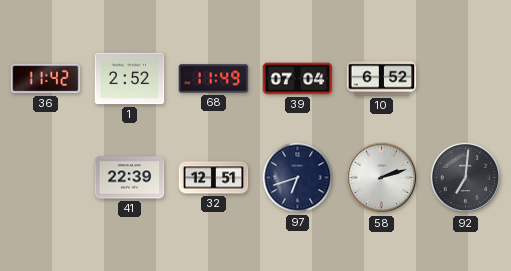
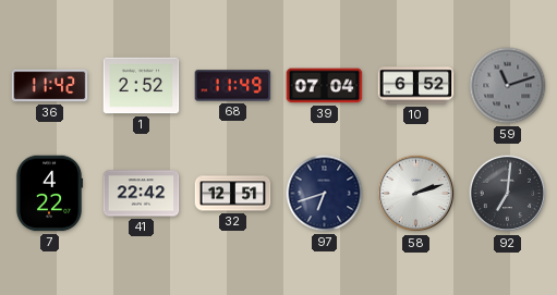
59: none -> 11:12 (508, 86)
7: none -> 4:22 (49, 194)
41: 22:39 -> 22:42 (142, 194)
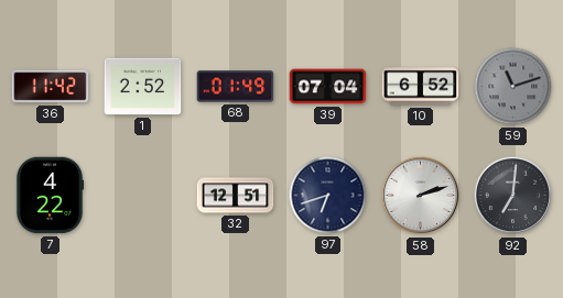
68: 11:49 -> 01:49 (236, 87)
41: 22:42 -> none (142, 194)
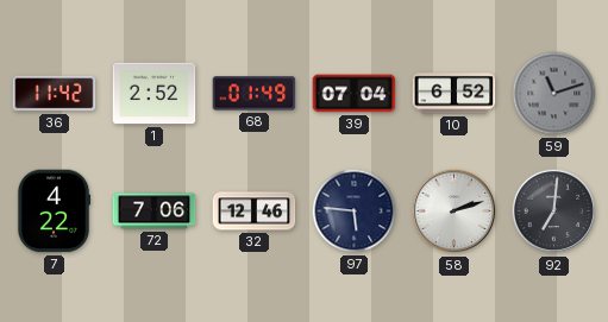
72: none -> 7:06 (155, 211)
32: 12:51 -> 12:46 (255, 211)
97: 6:42 -> 5:46 (355, 211)
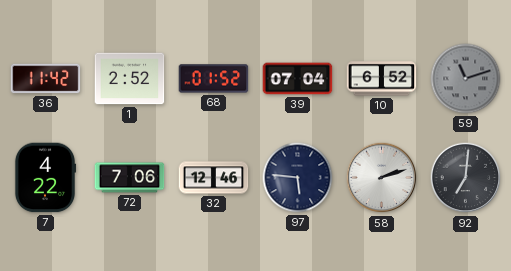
68: 01:49 -> 01:52 (214, 79)
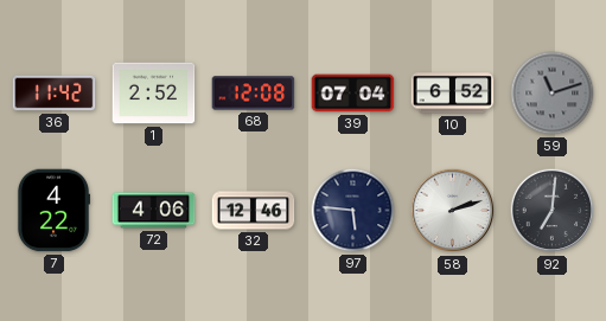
68: 01:52 -> 12:08 (254, 94)
72: 7:06 -> 4:06 (154, 211)
